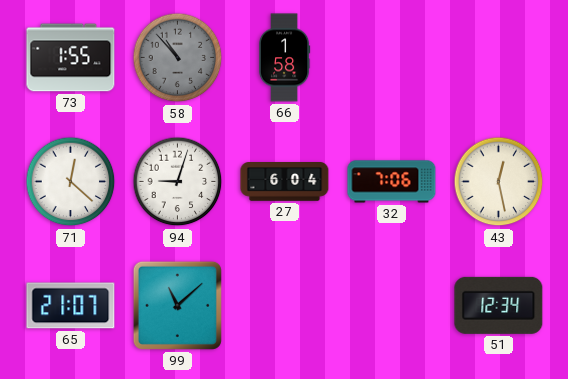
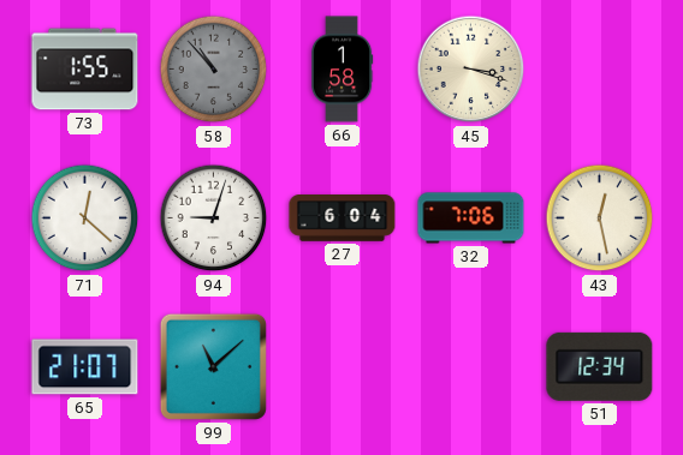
45: none -> 3:18 (471, 70)
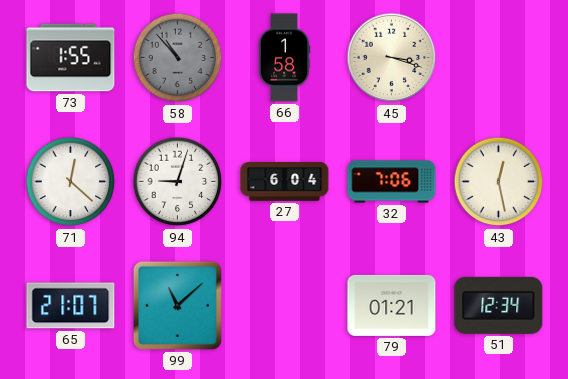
79: none -> 01:21 (392, 305)
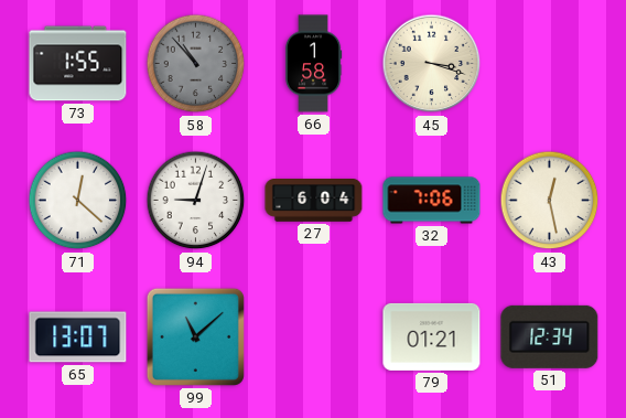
65: 21:07 -> 13:07 (78, 337)
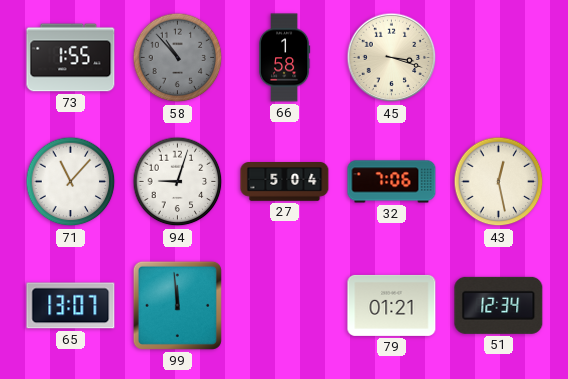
71: 12:22 -> 11:07 (71, 182)
27: 6:04 -> 5:04 (285, 182)
99: 11:08 -> 11:59 (177, 305)
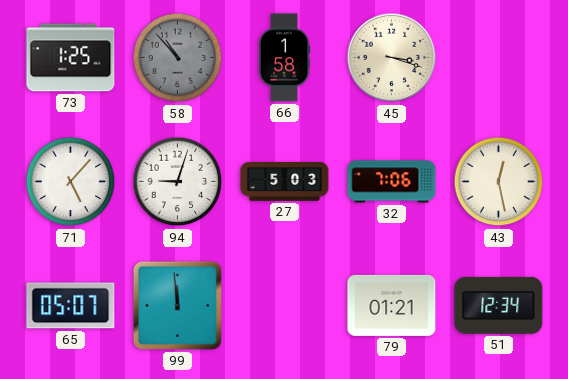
73: 1:55 -> 1:25 (71, 58)
71: 11:07 -> 5:07 (71, 182)
27: 5:04 -> 5:03 (285, 182)
65: 13:07 -> 05:07 (71, 306)
